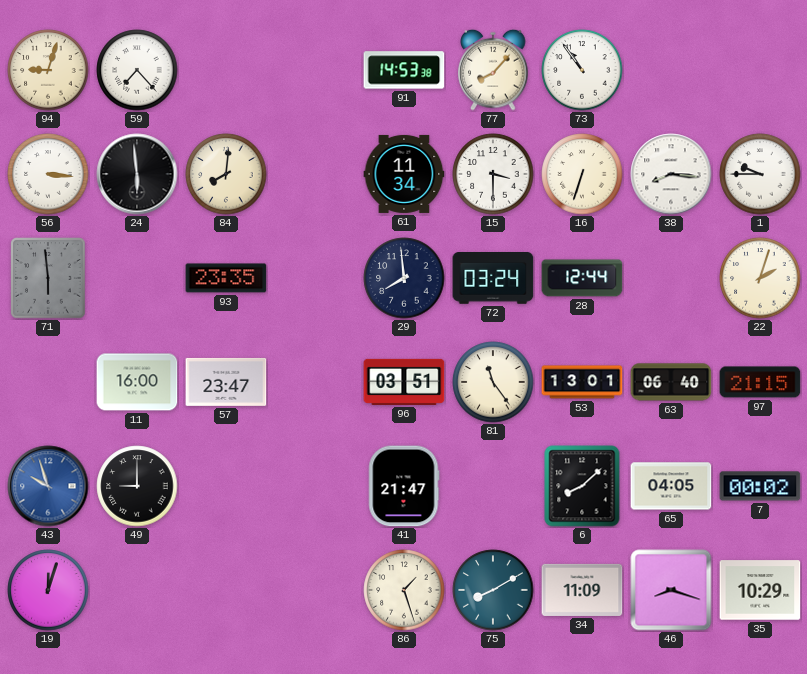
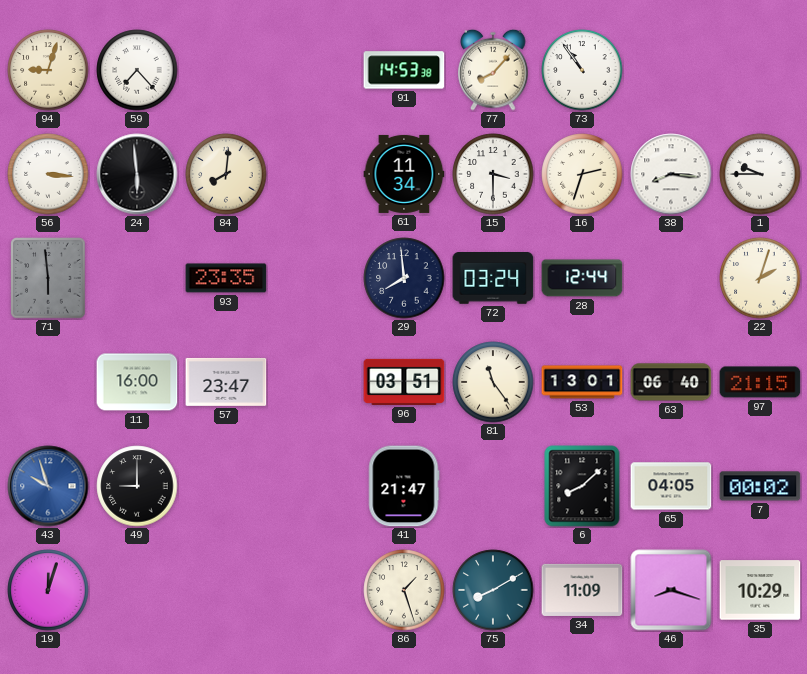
16: 6:33 -> 2:33 (582, 174)
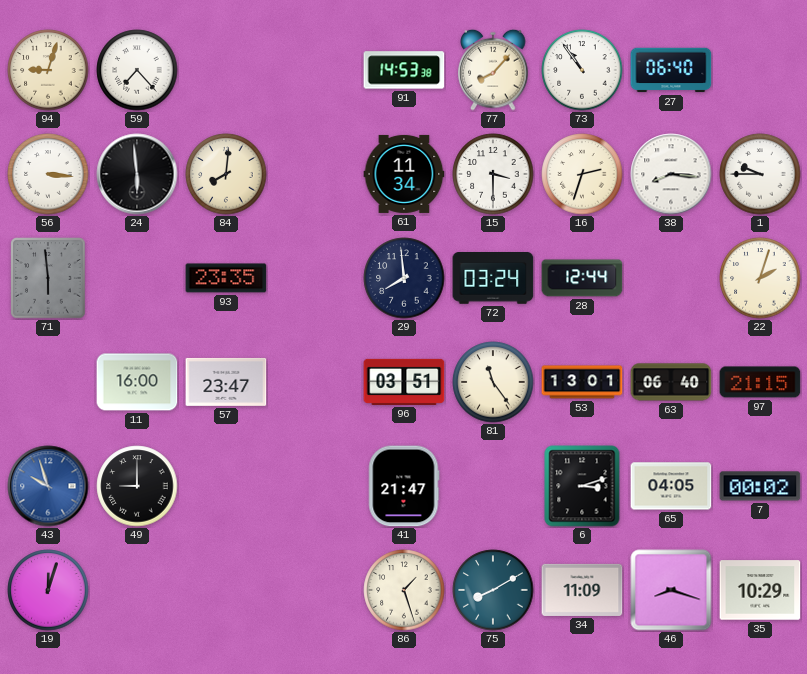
27: none -> 06:40 (671, 70)
6: 8:08 -> 3:12 (582, 486)
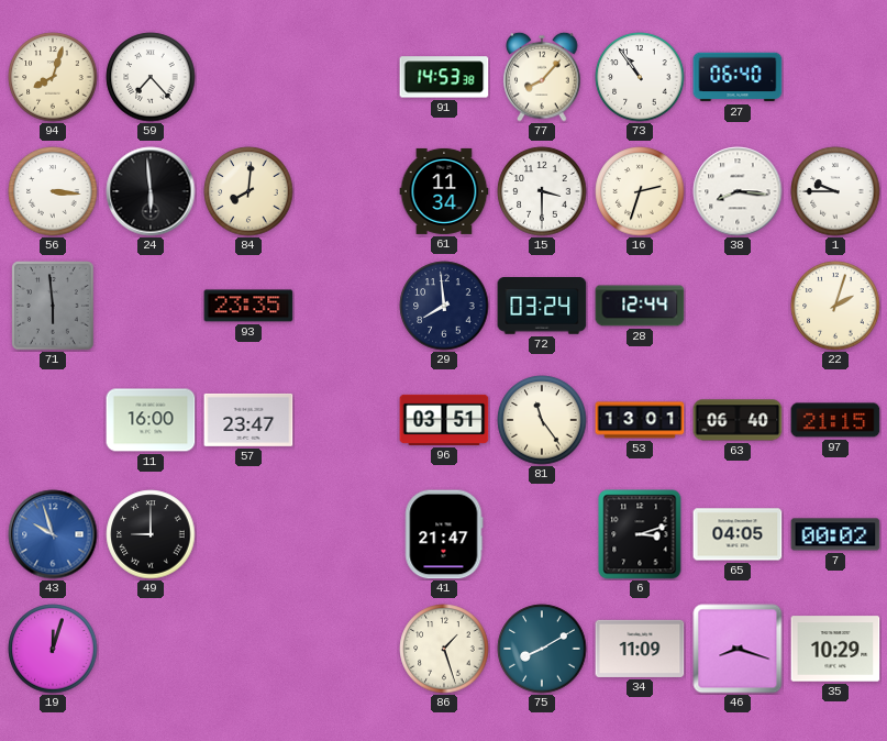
94: 9:03 -> 8:03 (53, 77)
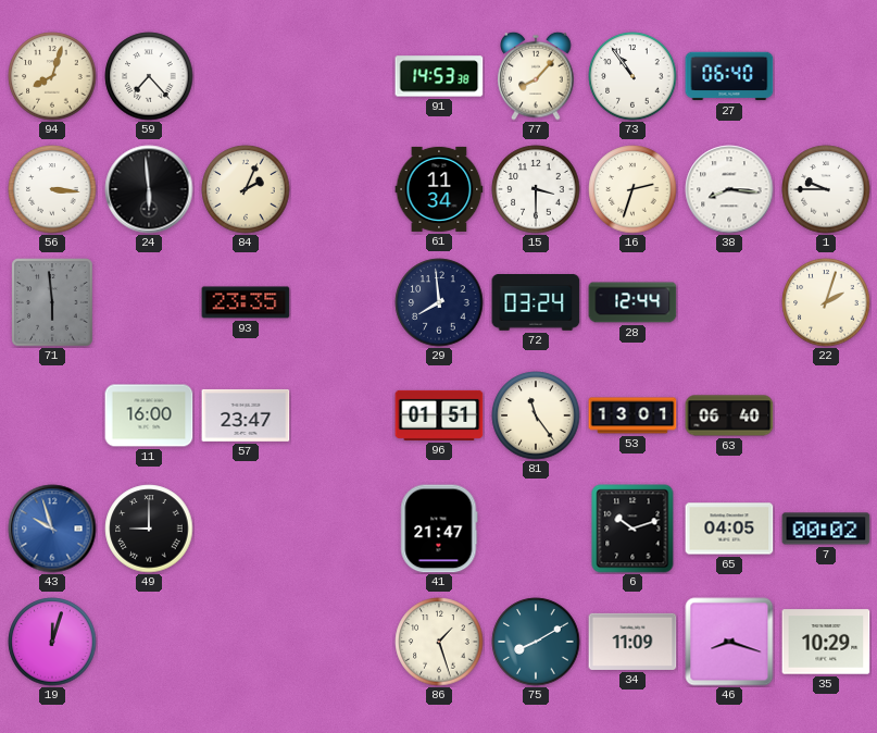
84: 8:01 -> 2:04 (246, 189)
96: 03:51 -> 01:51 (439, 415)
97: 21:15 -> none (835, 420)
6: 3:12 -> 10:12 (632, 529)
